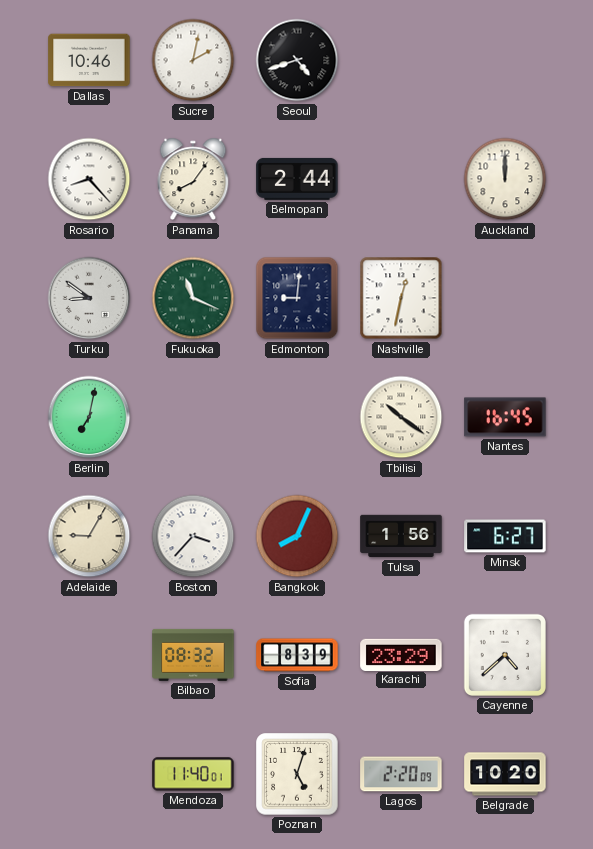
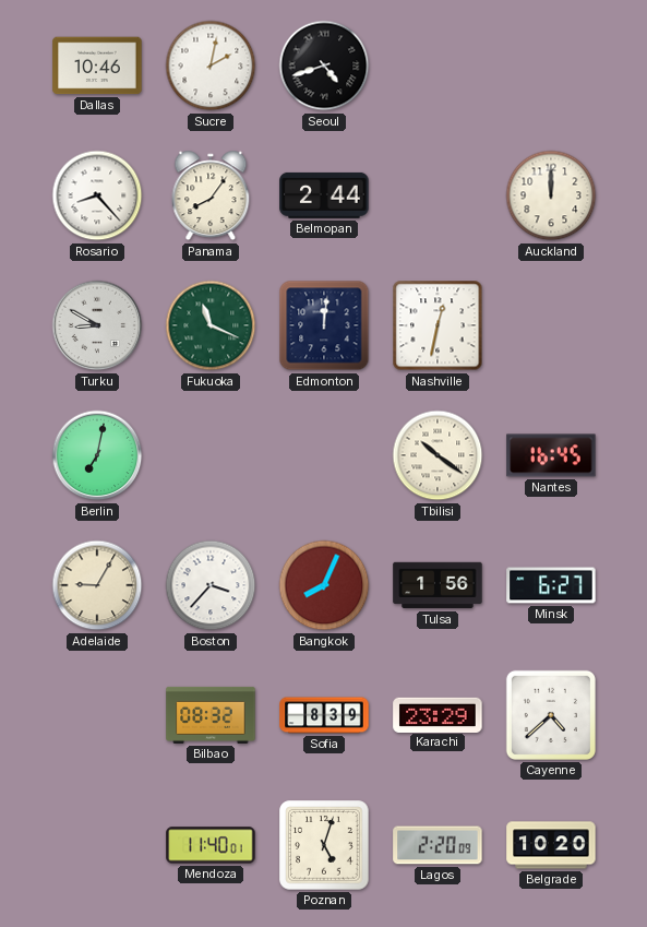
Turku: 8:51 -> 8:50 (97, 325)
Edmonton: 9:01 -> 12:01 (324, 325)
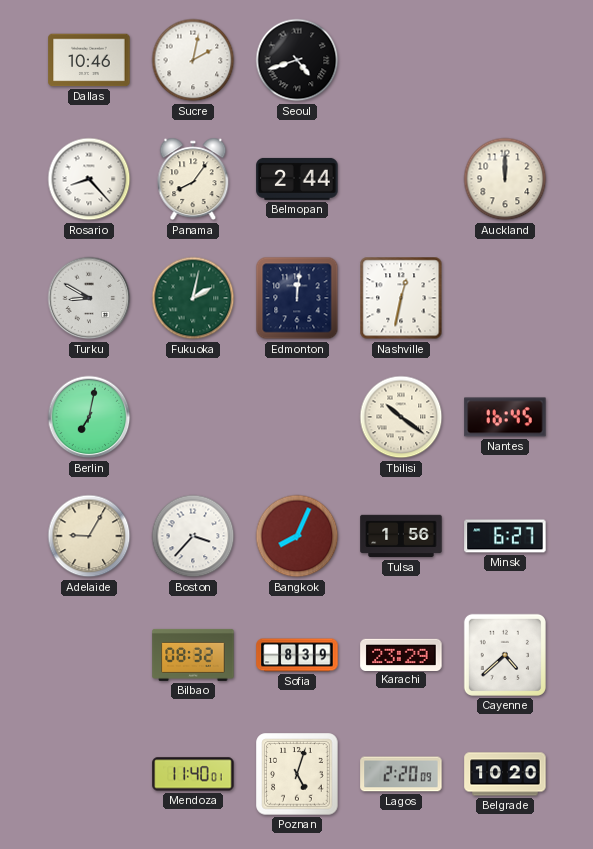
Fukuoka: 11:19 -> 2:02 (193, 298)
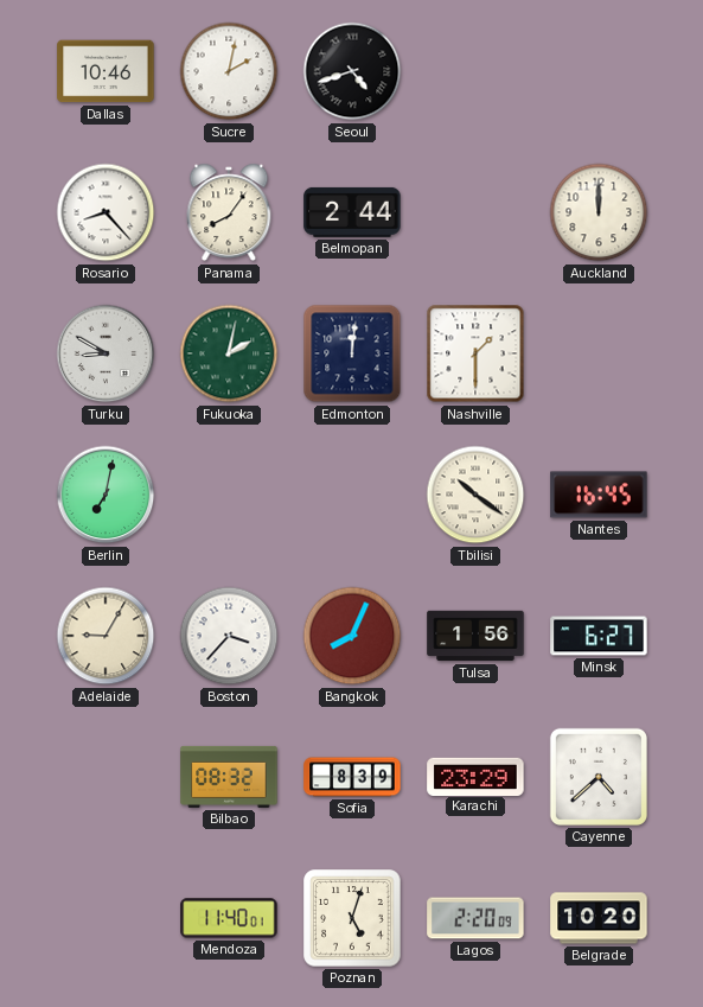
Nashville: 12:32 -> 1:30 (475, 353)
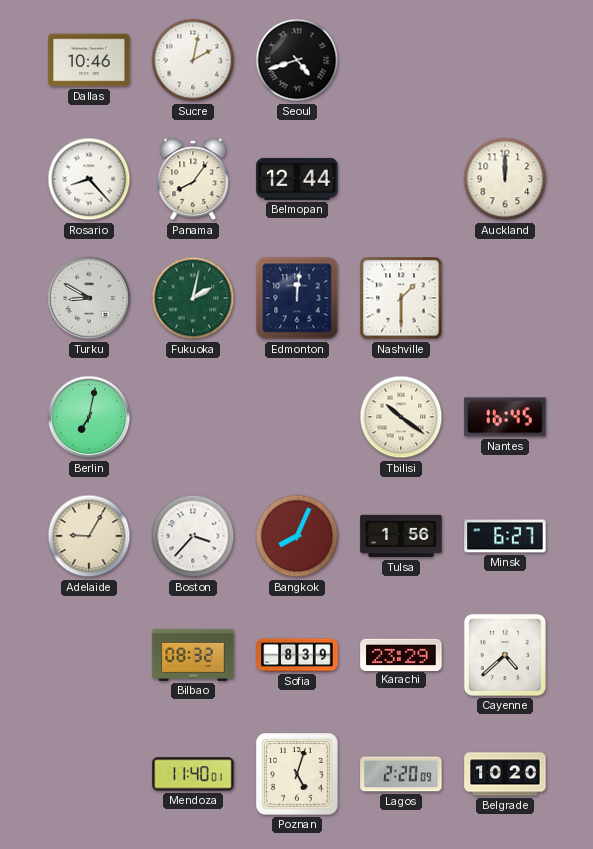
Belmopan: 2:44 -> 12:44 (297, 179)
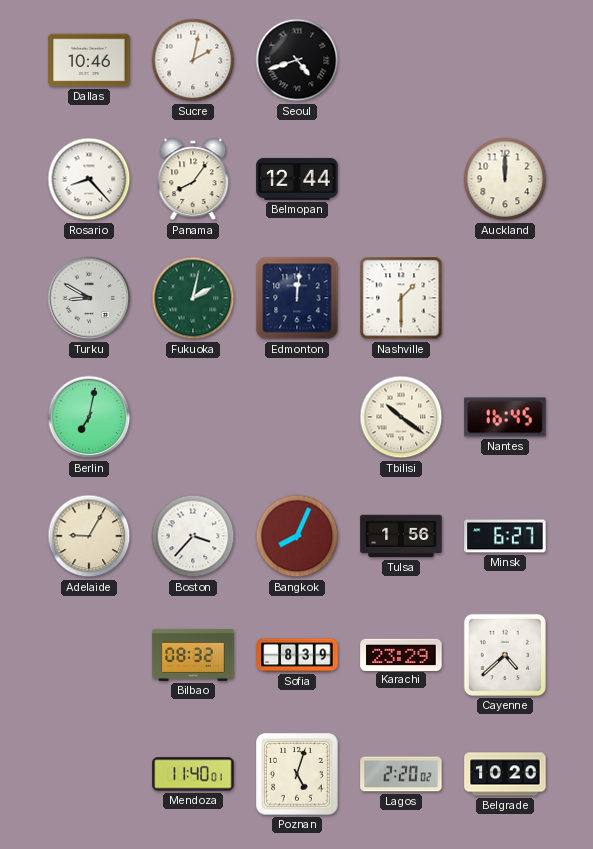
Lagos: 2:20:09 -> 2:20:02 (401, 774)
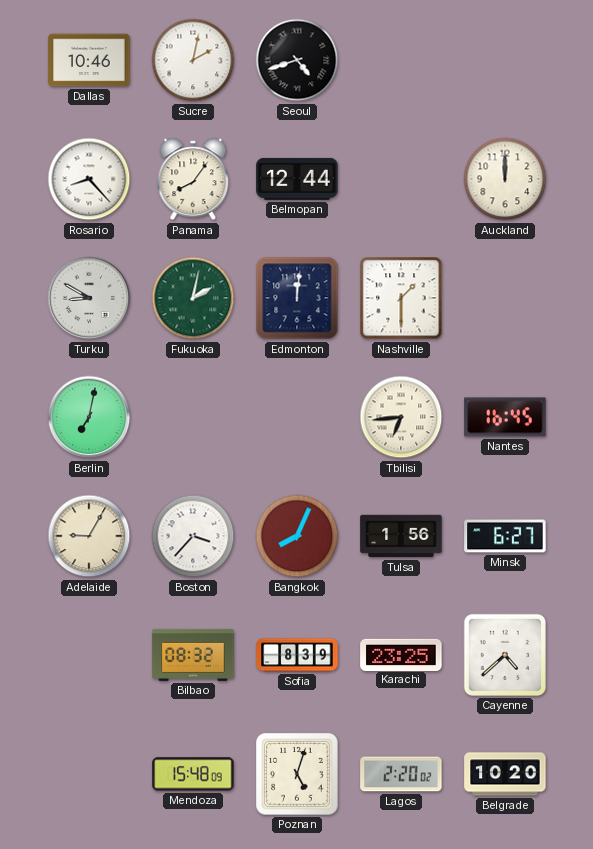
Tbilisi: 10:21 -> 6:44 (401, 417)
Karachi: 23:29 -> 23:25 (401, 654)
Mendoza: 11:40 -> 15:48 (193, 774)
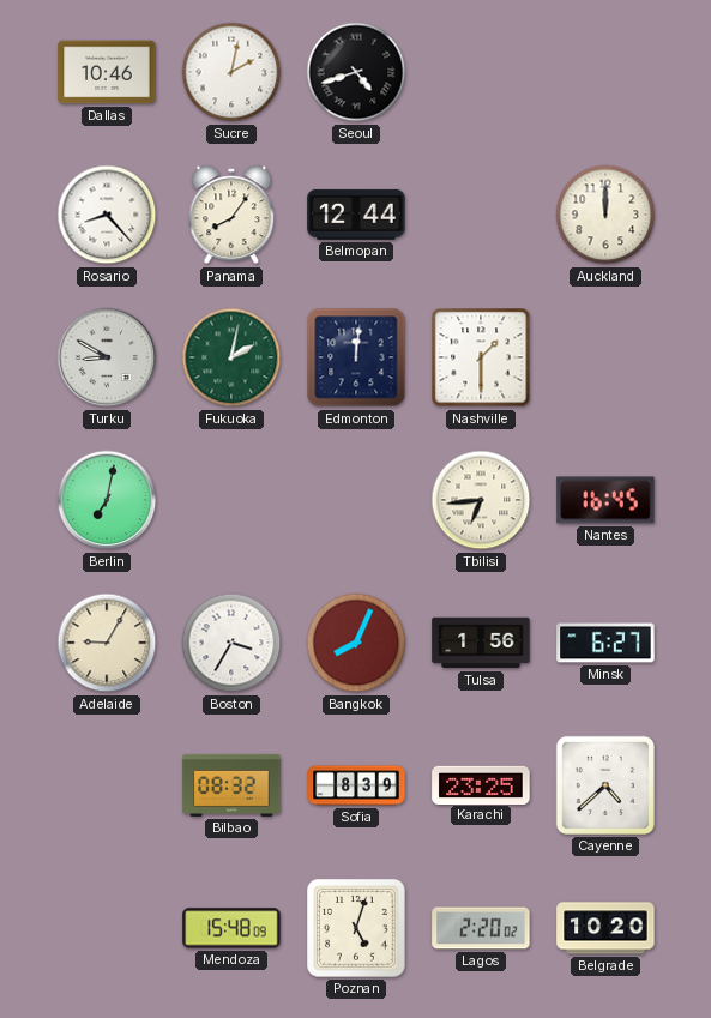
Boston: 3:37 -> 3:35 (231, 643)
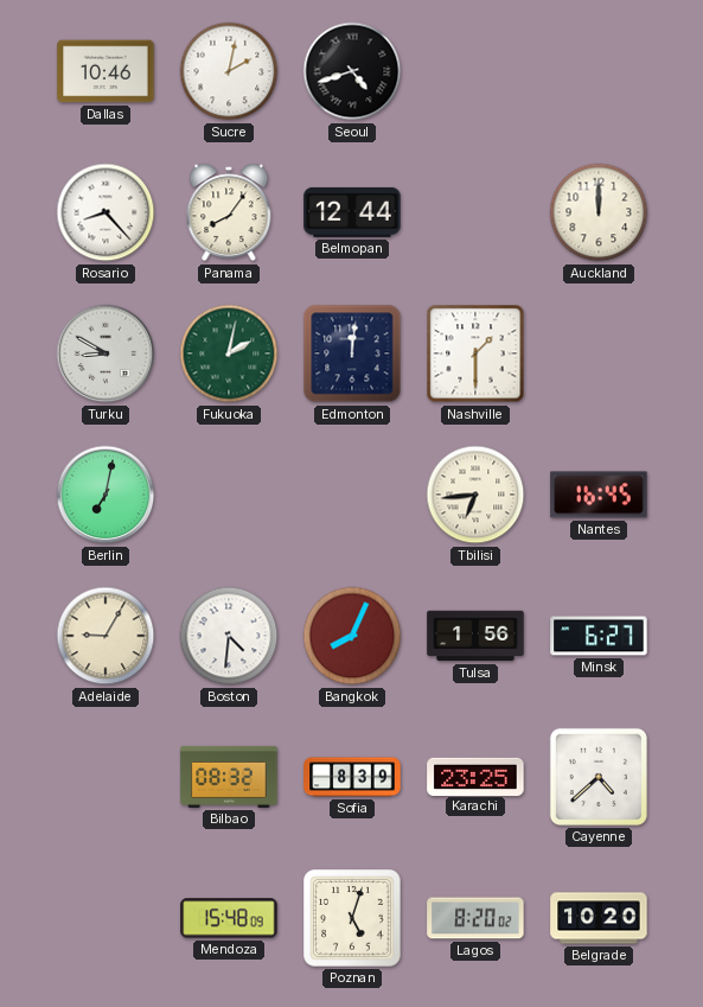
Boston: 3:35 -> 4:31 (229, 636)
Lagos: 2:20 -> 8:20 (475, 918)
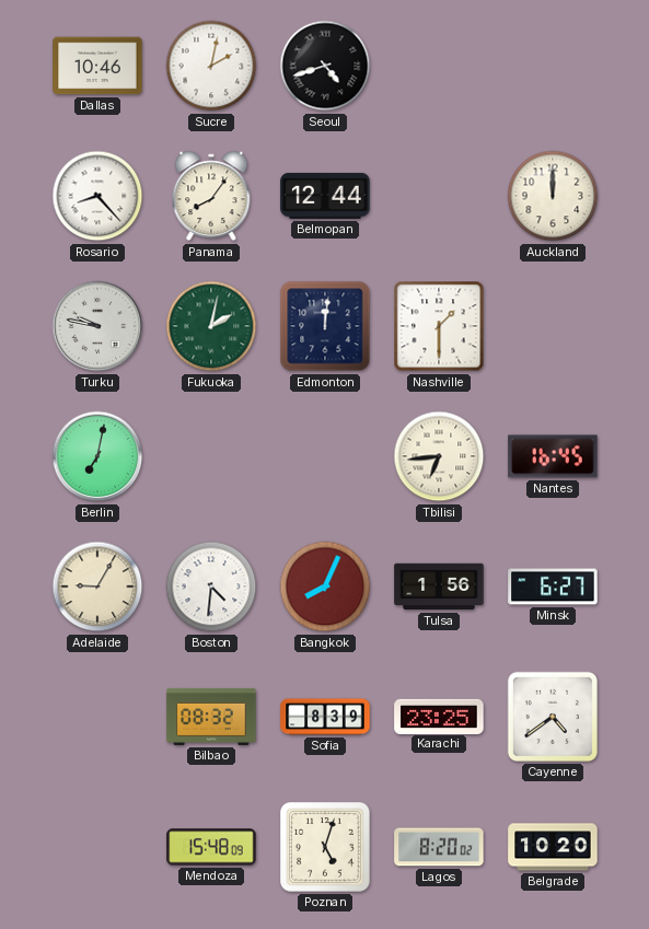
Turku: 8:50 -> 9:47 (97, 326)
Cayenne: 4:38 -> 4:39 (553, 717)
